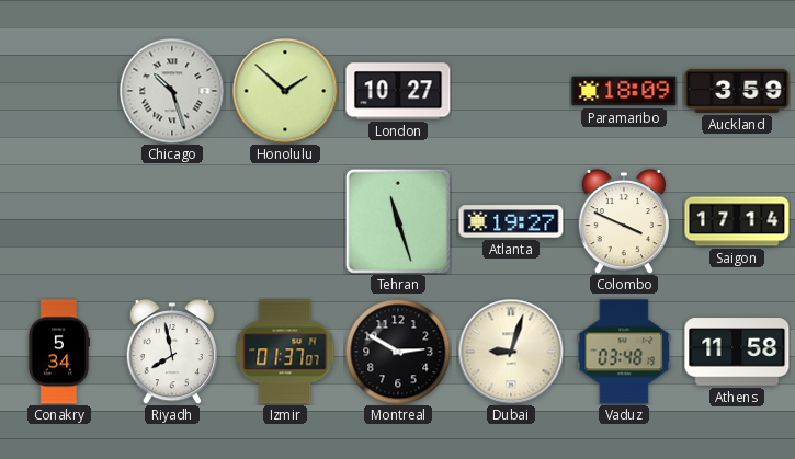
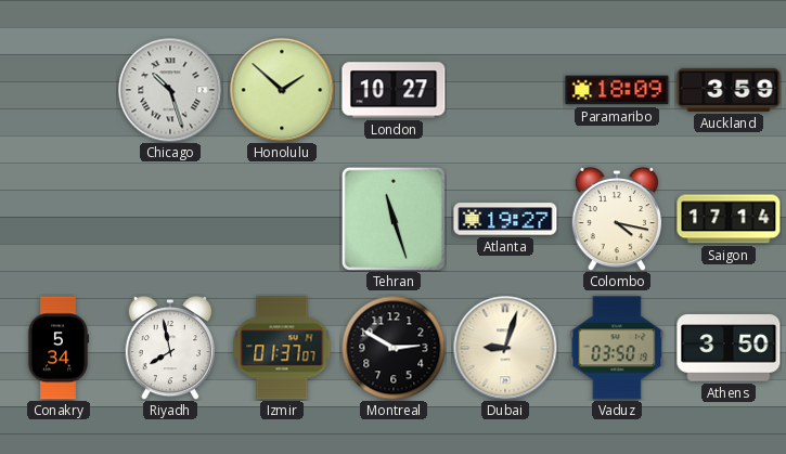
Colombo: 3:49 -> 4:17 (617, 219)
Vaduz: 03:48 -> 03:50 (617, 348)
Athens: 11:58 -> 3:50 (729, 348)
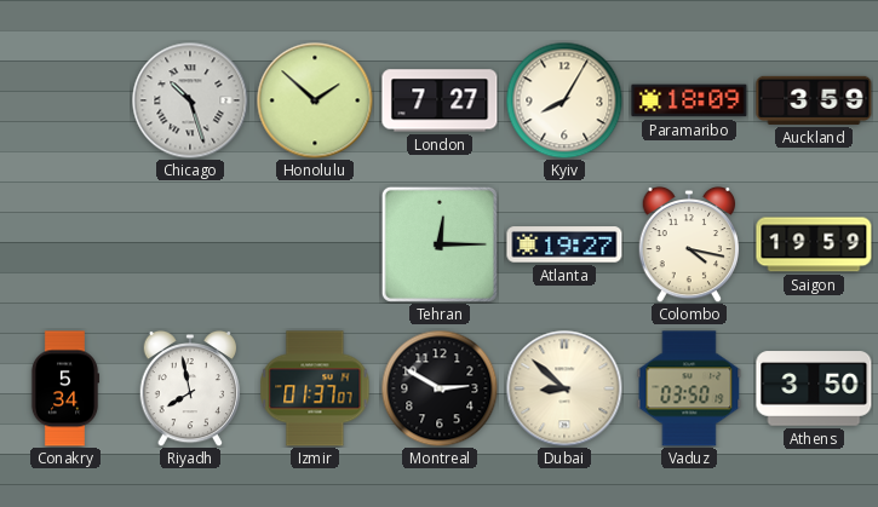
London: 10:27 -> 7:27 (440, 100)
Kyiv: none -> 8:05 (564, 100)
Tehran: 11:27 -> 12:15 (440, 244)
Saigon: 17:14 -> 19:59 (814, 244)
Dubai: 9:03 -> 8:52 (564, 388)
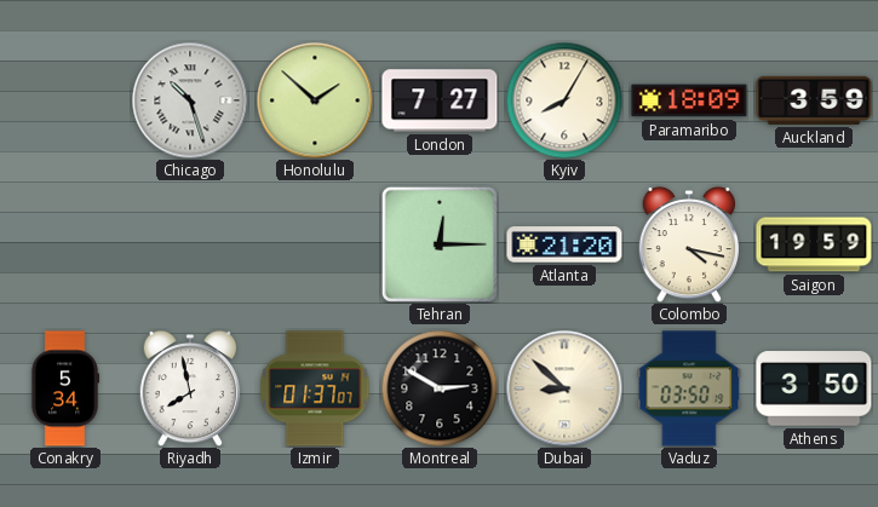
Atlanta: 19:27 -> 21:20 (564, 244)
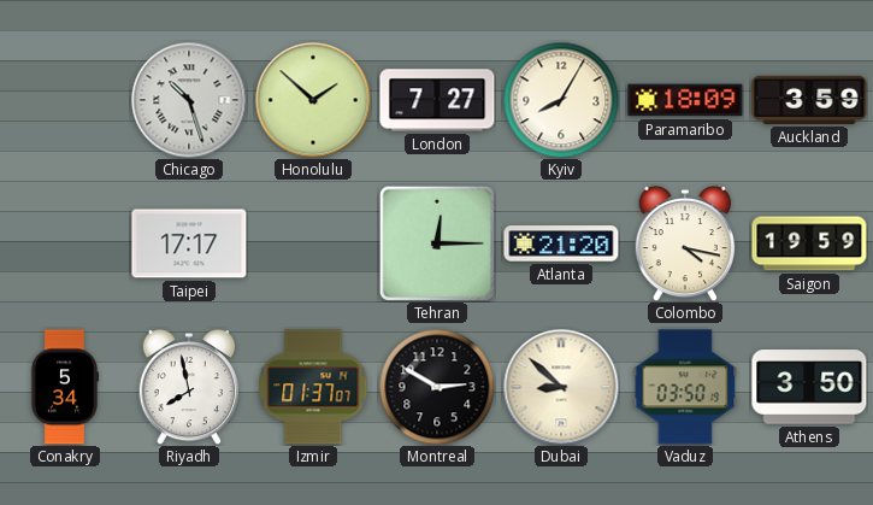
Taipei: none -> 17:17 (189, 243)
